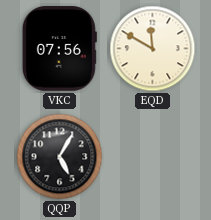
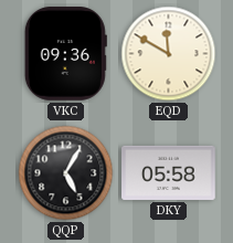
VKC: 07:56 -> 09:36 (65, 54)
DKY: none -> 05:58 (169, 172)
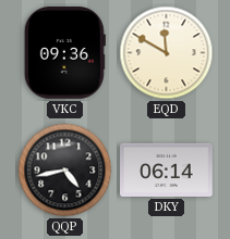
QQP: 5:05 -> 4:43 (65, 171)
DKY: 05:58 -> 06:14 (167, 169)
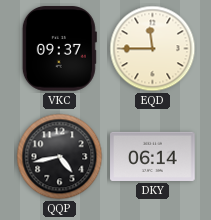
VKC: 09:36 -> 09:37 (59, 49)
EQD: 11:50 -> 11:45 (153, 49)
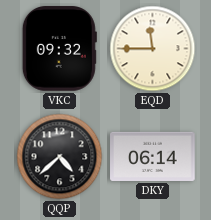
VKC: 09:37 -> 09:32 (59, 49)
QQP: 4:43 -> 4:38 (60, 157)
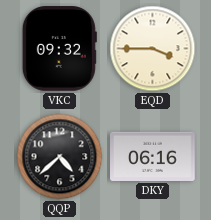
EQD: 11:45 -> 3:45 (153, 49)
DKY: 06:14 -> 06:16 (153, 156)
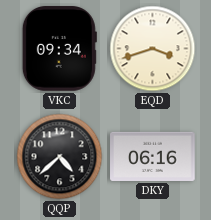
VKC: 09:32 -> 09:34 (59, 49)
EQD: 3:45 -> 3:42 (153, 49)
